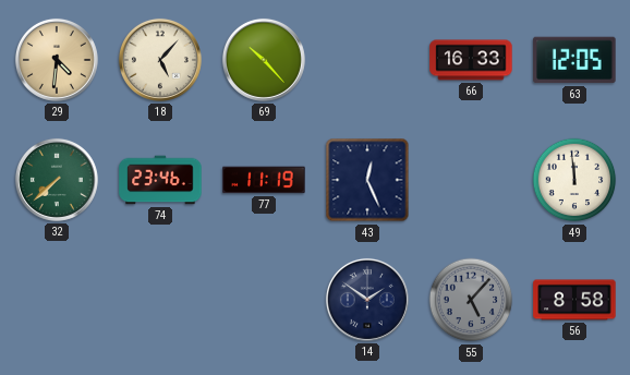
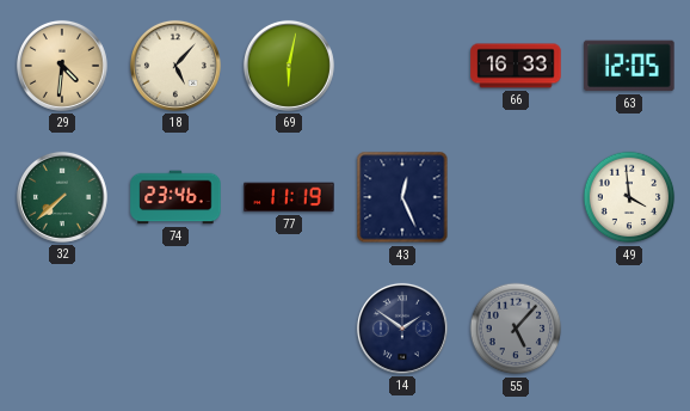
69: 10:23 -> 6:02 (289, 66)
49: 11:59 -> 3:59 (629, 197)
56: 8:58 -> none (574, 300)
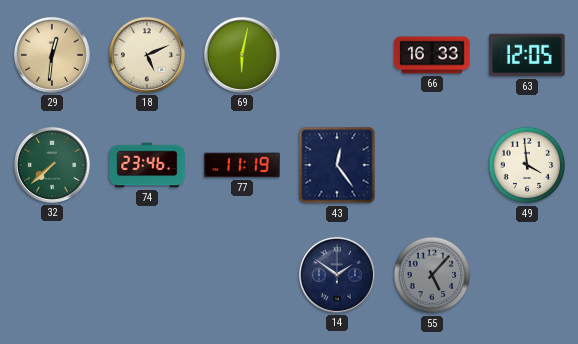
29: 4:31 -> 12:31 (52, 55)
18: 5:07 -> 5:11 (147, 55)
43: 12:26 -> 12:24 (337, 165)
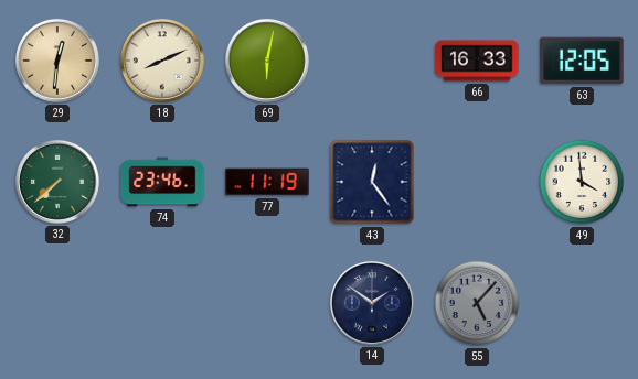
18: 5:11 -> 8:11 (162, 61)
